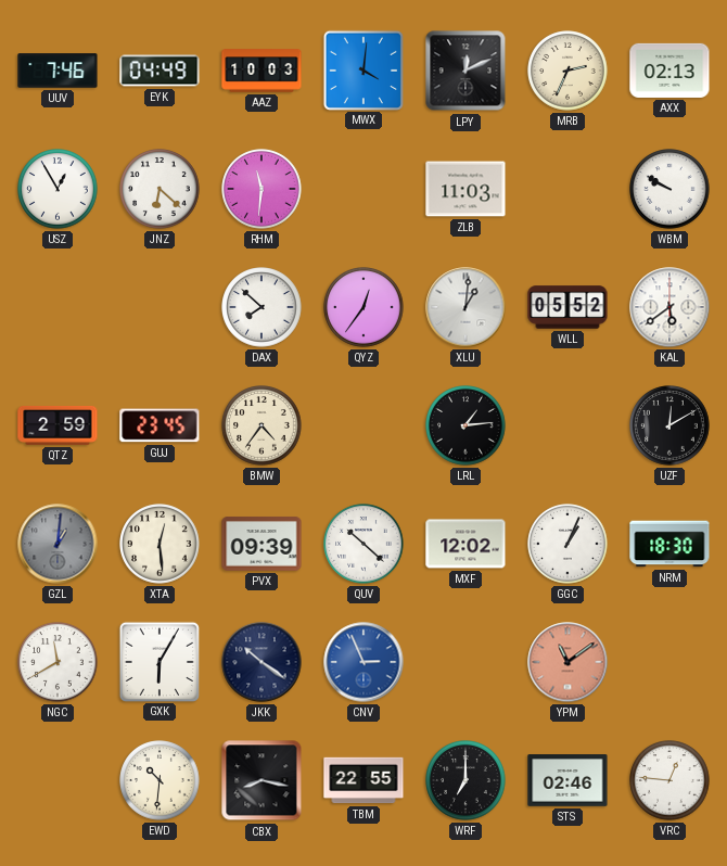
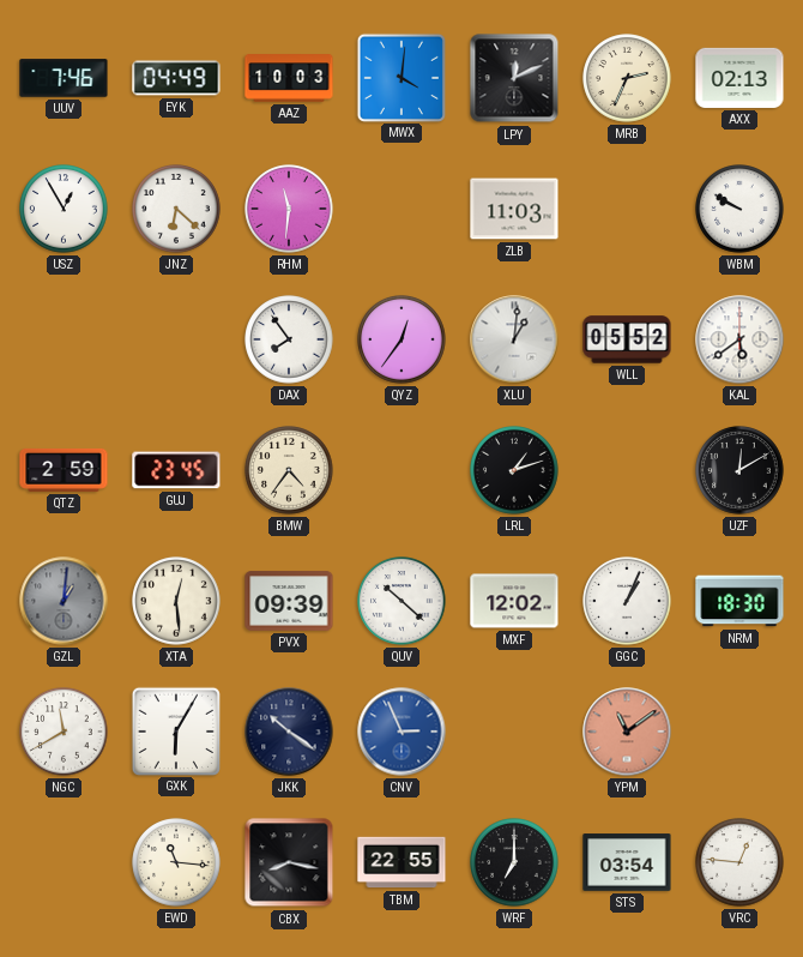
DAX: 7:52 -> 7:54 (289, 339)
LRL: 1:14 -> 1:12 (514, 470)
EWD: 10:31 -> 11:16 (176, 862)
STS: 02:46 -> 03:54 (627, 862)
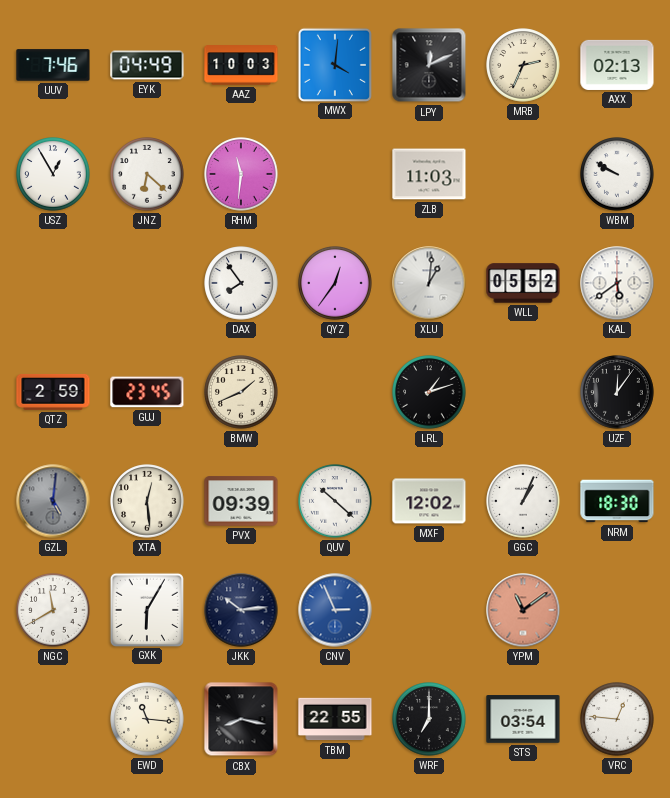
BMW: 4:36 -> 1:41 (241, 392)
UZF: 12:10 -> 12:06 (617, 392)
GZL: 1:01 -> 5:01 (53, 501)
JKK: 10:21 -> 10:14 (241, 610)
